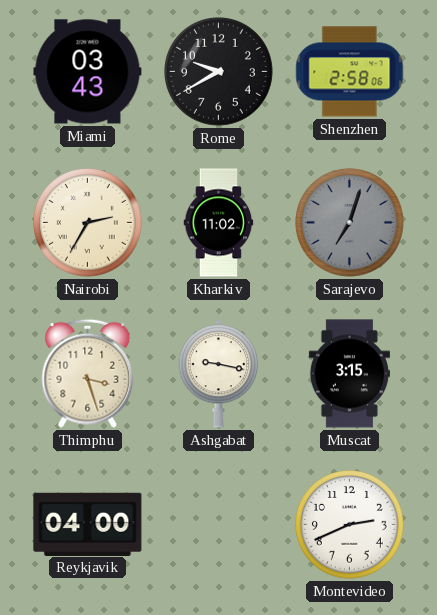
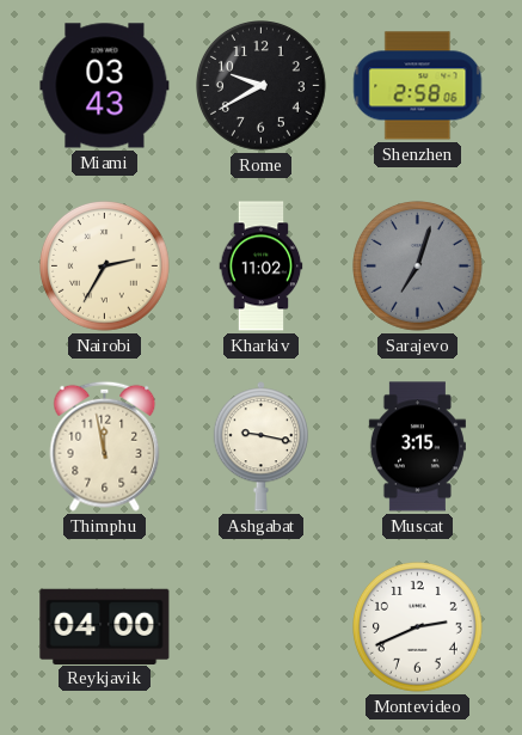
Thimphu: 3:27 -> 11:58 (105, 446)
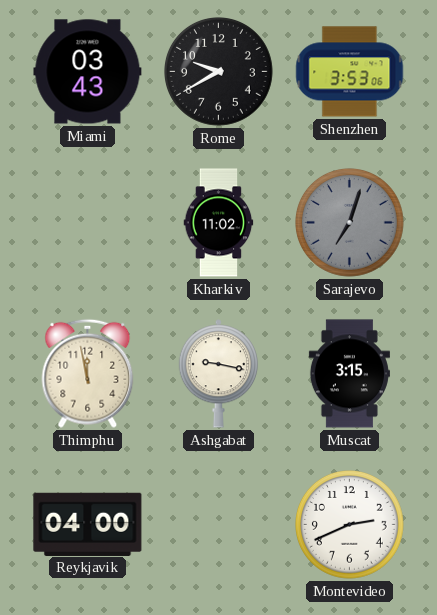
Shenzhen: 2:58 -> 3:53 (350, 72)
Nairobi: 2:35 -> none (105, 267)
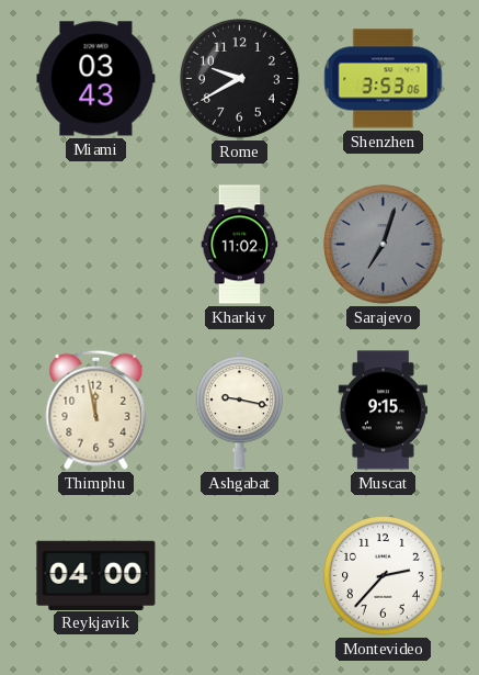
Muscat: 3:15 -> 9:15 (383, 410)
Montevideo: 2:41 -> 2:37 (384, 576)
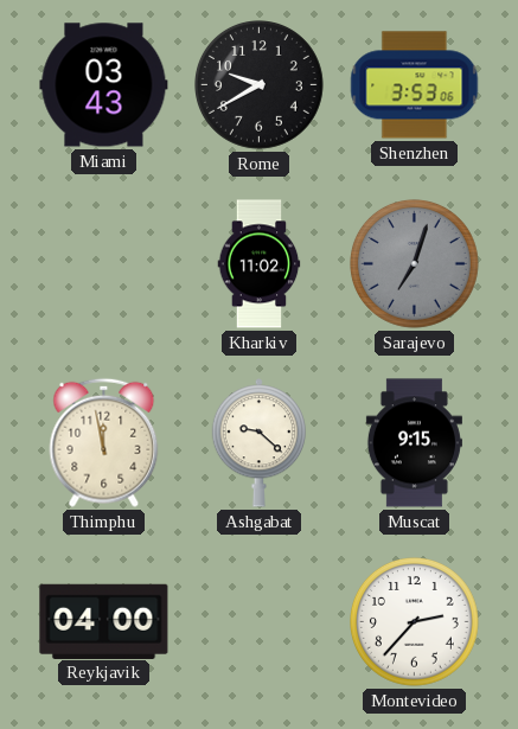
Ashgabat: 9:17 -> 9:22 (260, 443)
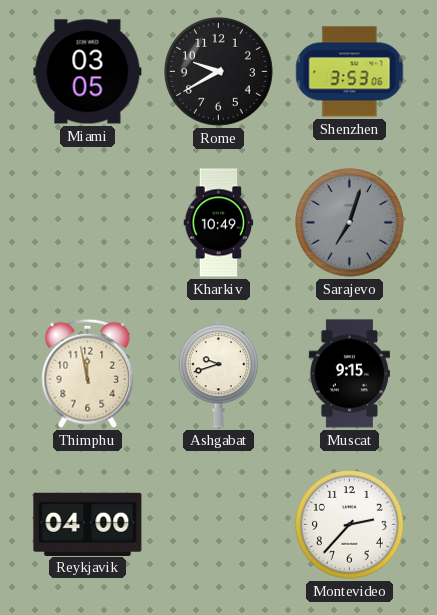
Miami: 03:43 -> 03:05 (88, 72)
Kharkiv: 11:02 -> 10:49 (219, 223)
Ashgabat: 9:22 -> 9:42 (219, 374)
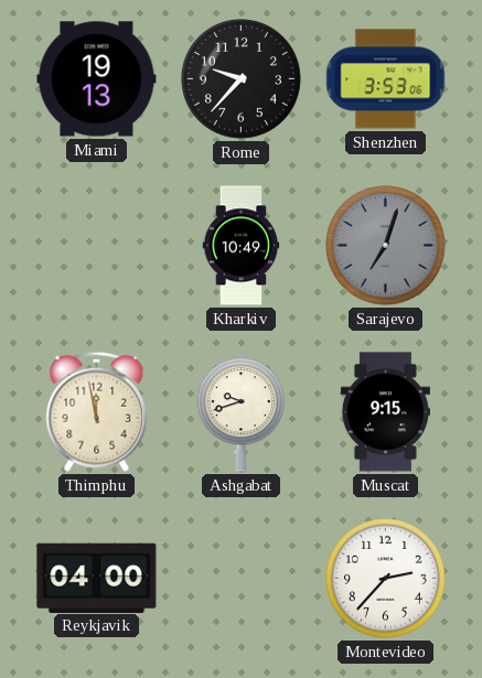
Miami: 03:05 -> 19:13 (97, 79)
Rome: 9:40 -> 9:37 (242, 79)
